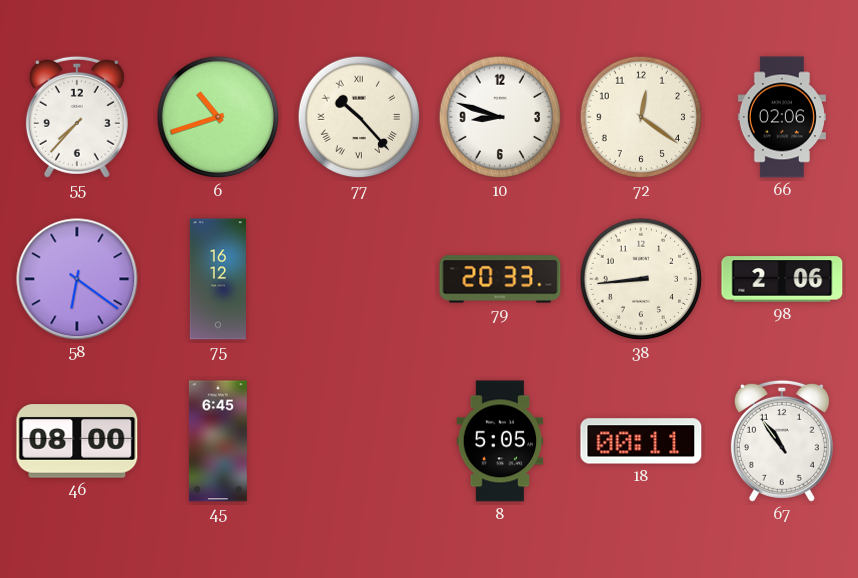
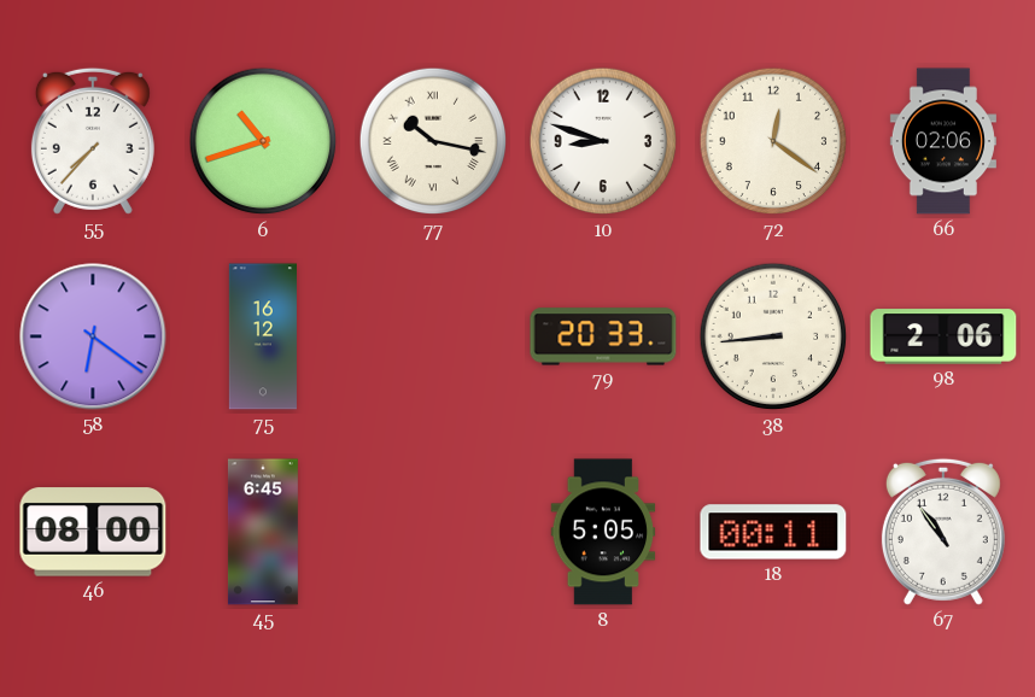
77: 10:23 -> 10:17 (433, 141)
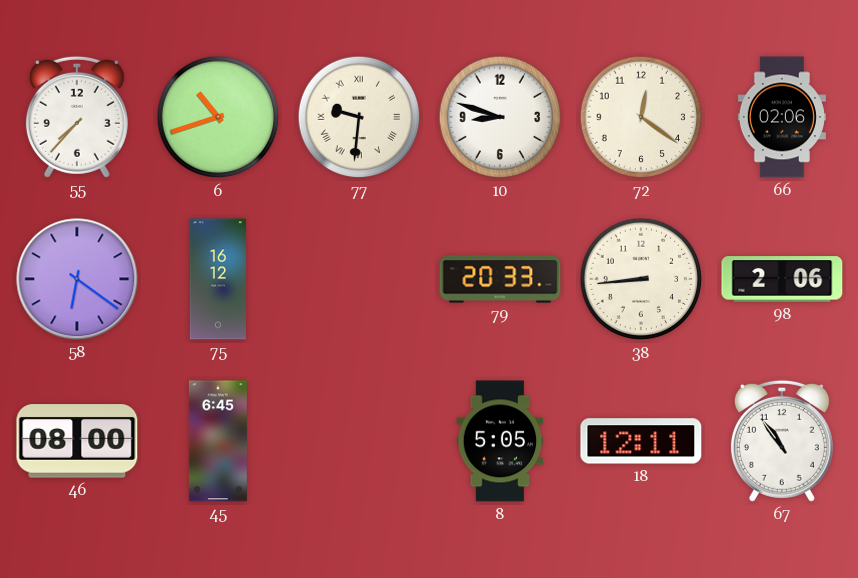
77: 10:17 -> 9:31 (359, 117)
18: 00:11 -> 12:11 (641, 441)
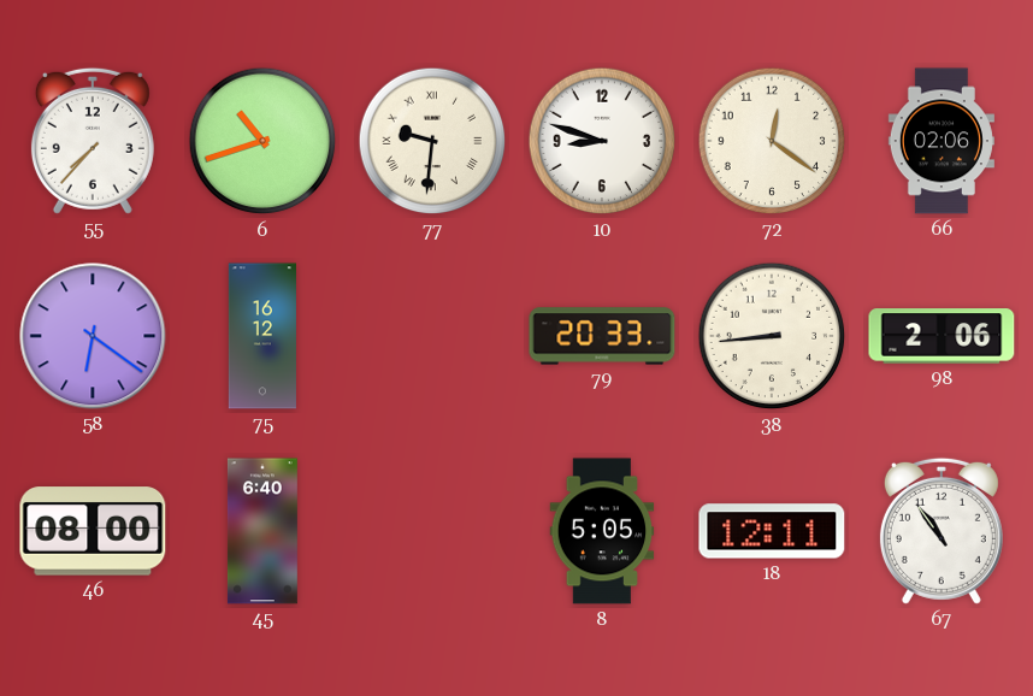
45: 6:45 -> 6:40 (262, 531)
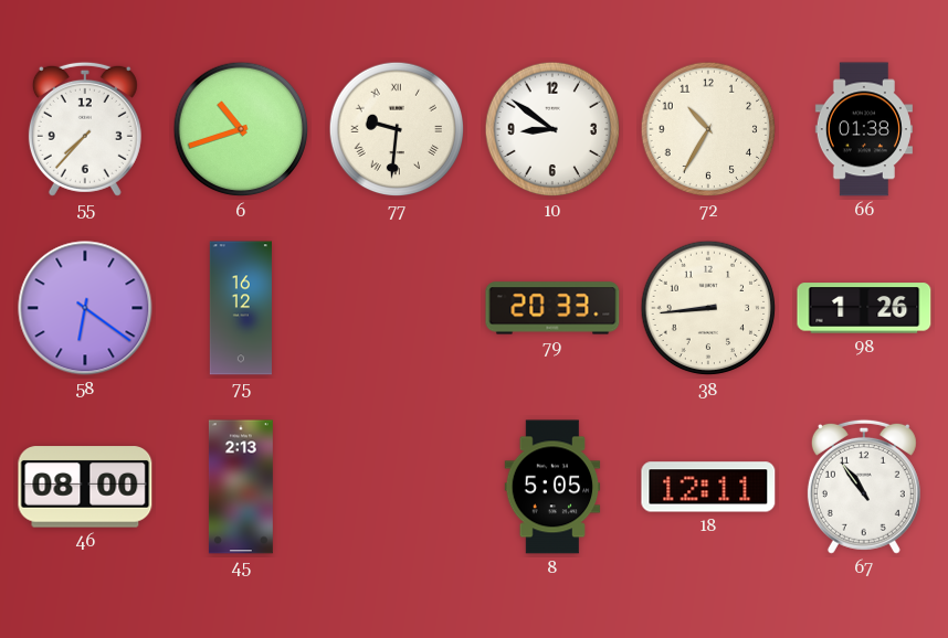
10: 8:48 -> 8:51 (552, 129)
72: 12:21 -> 10:35 (708, 129)
66: 02:06 -> 01:38 (864, 129)
98: 2:06 -> 1:26 (864, 308)
45: 6:40 -> 2:13 (241, 487)
